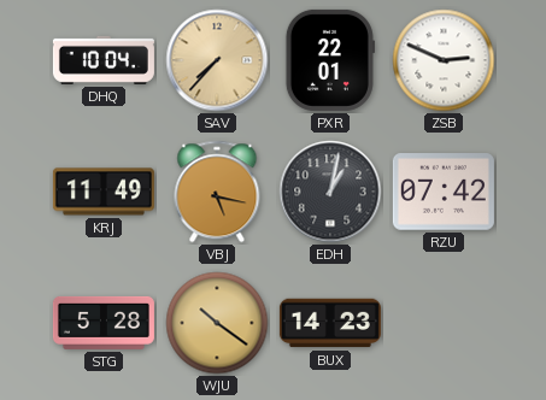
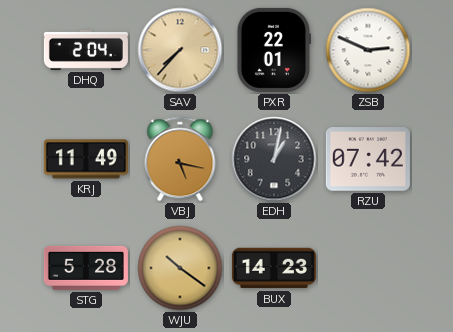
DHQ: 10:04 -> 2:04 (86, 50)
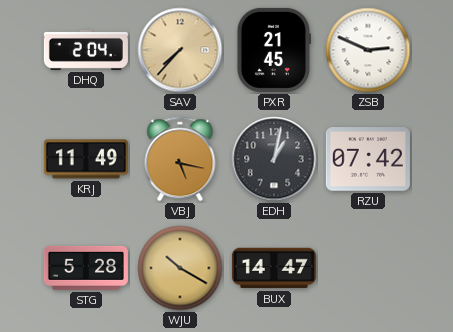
PXR: 22:01 -> 21:45 (274, 50)
WJU: 10:21 -> 10:20 (180, 268)
BUX: 14:23 -> 14:47 (274, 268)
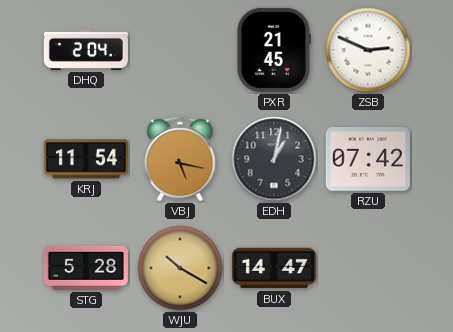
SAV: 7:37 -> none (180, 50)
KRJ: 11:49 -> 11:54 (86, 159)
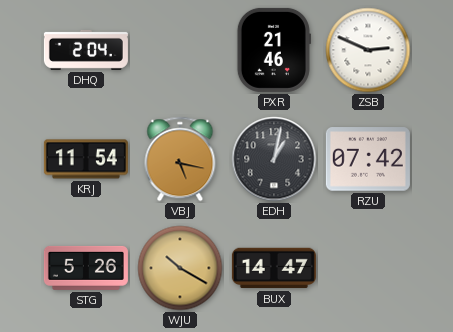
PXR: 21:45 -> 21:46 (274, 50)
STG: 5:28 -> 5:26 (86, 268)
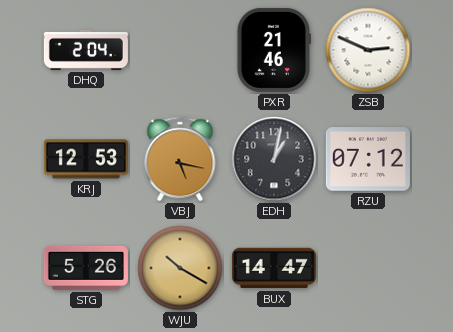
KRJ: 11:54 -> 12:53 (86, 159)
RZU: 07:42 -> 07:12 (368, 159)
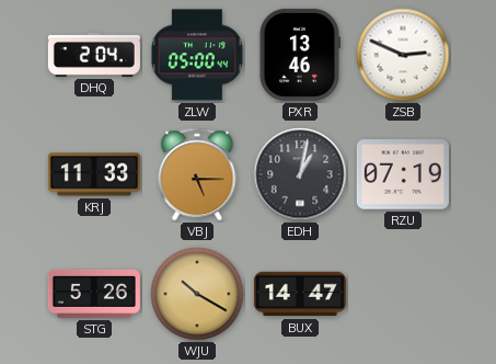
ZLW: none -> 05:00 (197, 55)
PXR: 21:46 -> 13:46 (300, 55)
KRJ: 12:53 -> 11:33 (94, 174)
VBJ: 5:17 -> 5:15 (197, 174)
RZU: 07:12 -> 07:19 (403, 174)
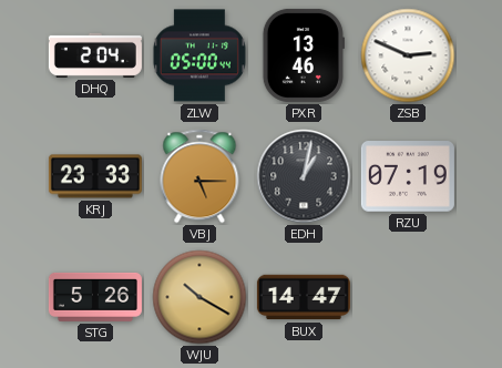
KRJ: 11:33 -> 23:33 (95, 176)
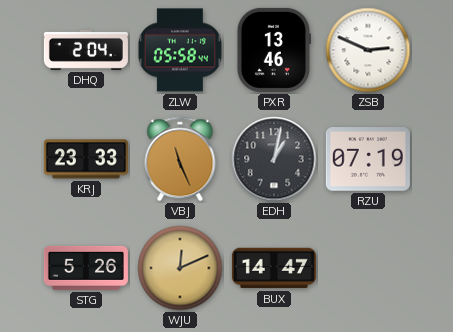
ZLW: 05:00 -> 05:58 (180, 50)
VBJ: 5:15 -> 11:26 (180, 159)
WJU: 10:20 -> 12:11 (180, 268)
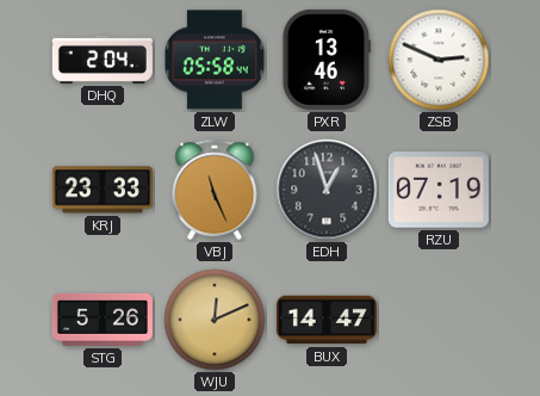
EDH: 1:02 -> 12:57 (327, 190)
